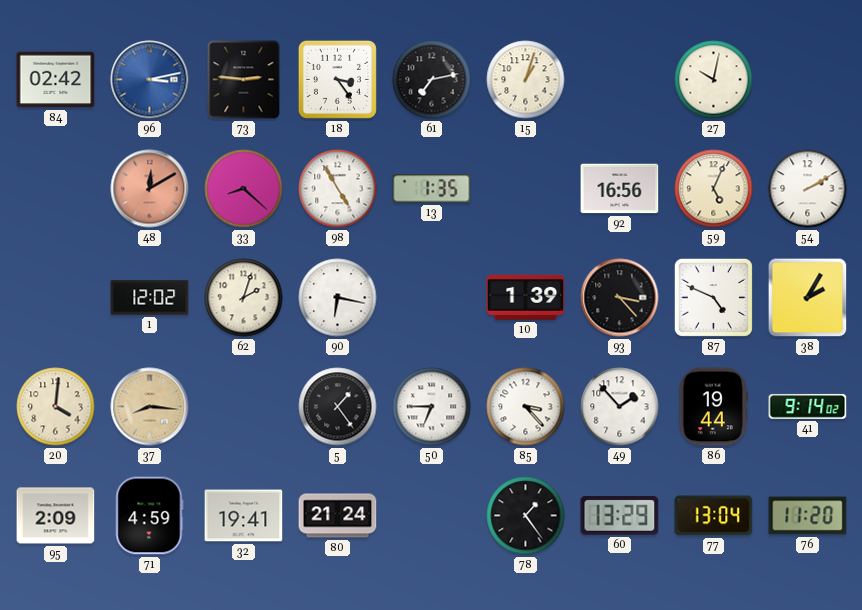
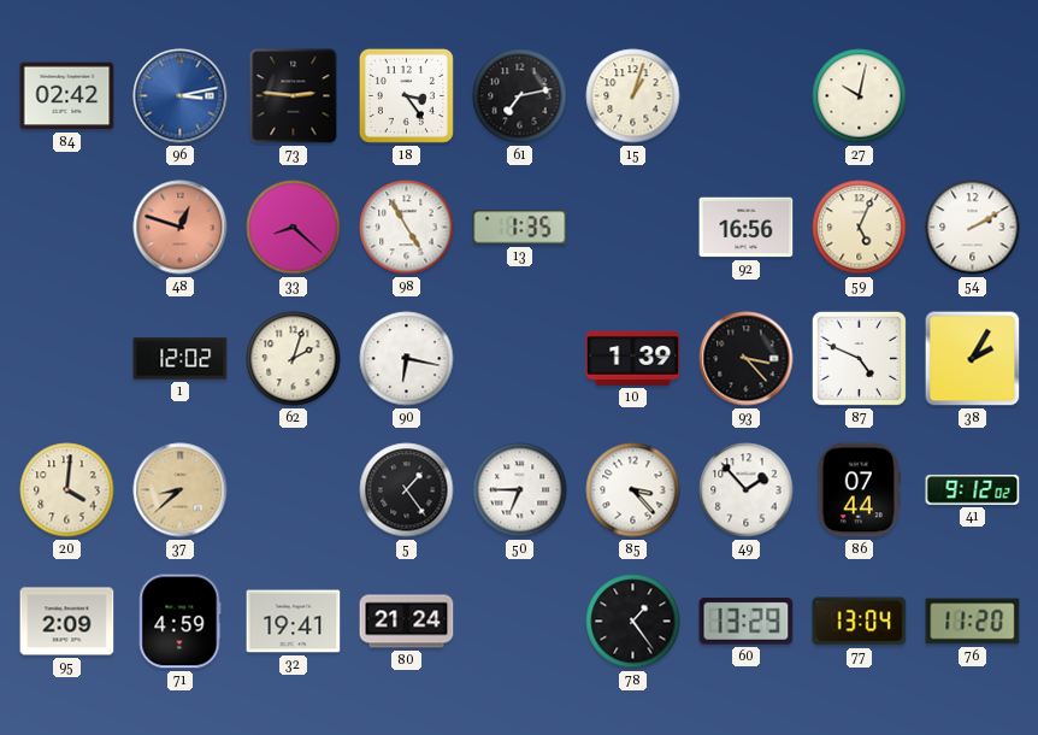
48: 12:10 -> 12:48 (181, 228)
37: 8:16 -> 8:38 (181, 490)
86: 19:44 -> 07:44 (859, 490)
41: 9:14 -> 9:12 (973, 489)
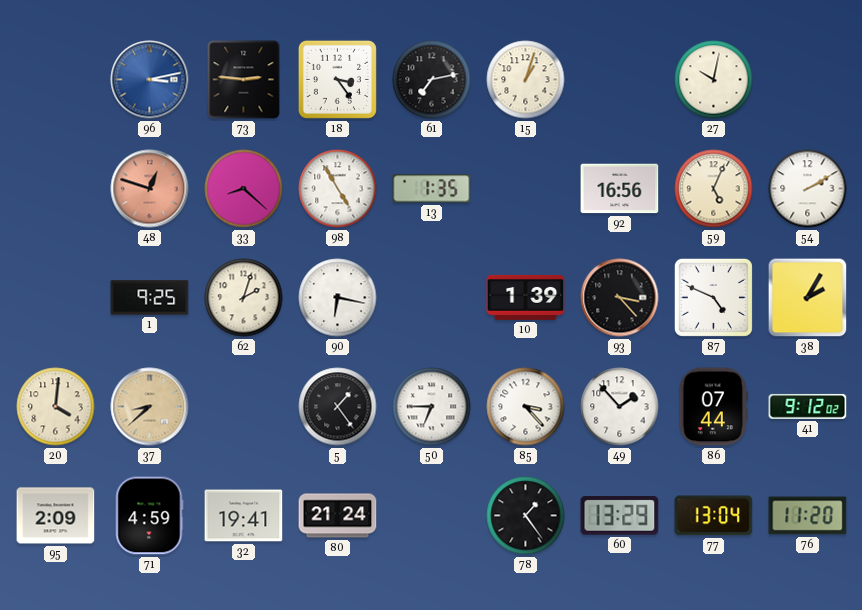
84: 02:42 -> none (67, 96)
1: 12:02 -> 9:25 (150, 298)
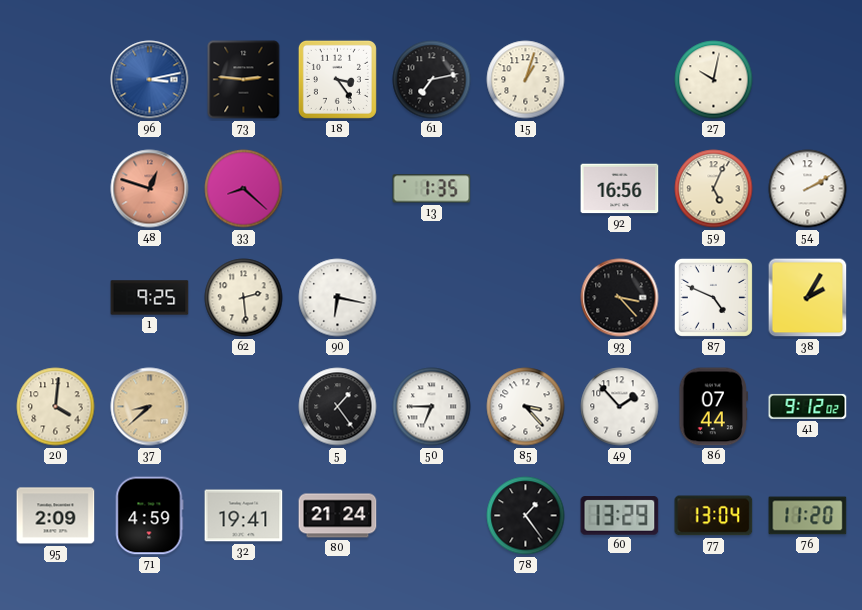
98: 4:55 -> none (338, 189)
62: 2:03 -> 2:29 (244, 298)
10: 1:39 -> none (526, 297)
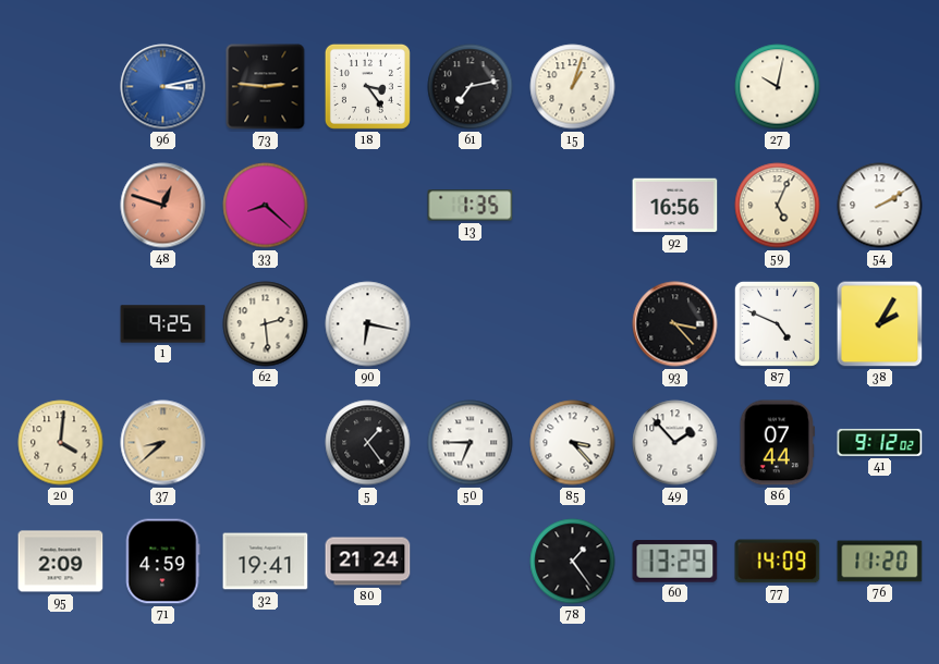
77: 13:04 -> 14:09 (778, 562)
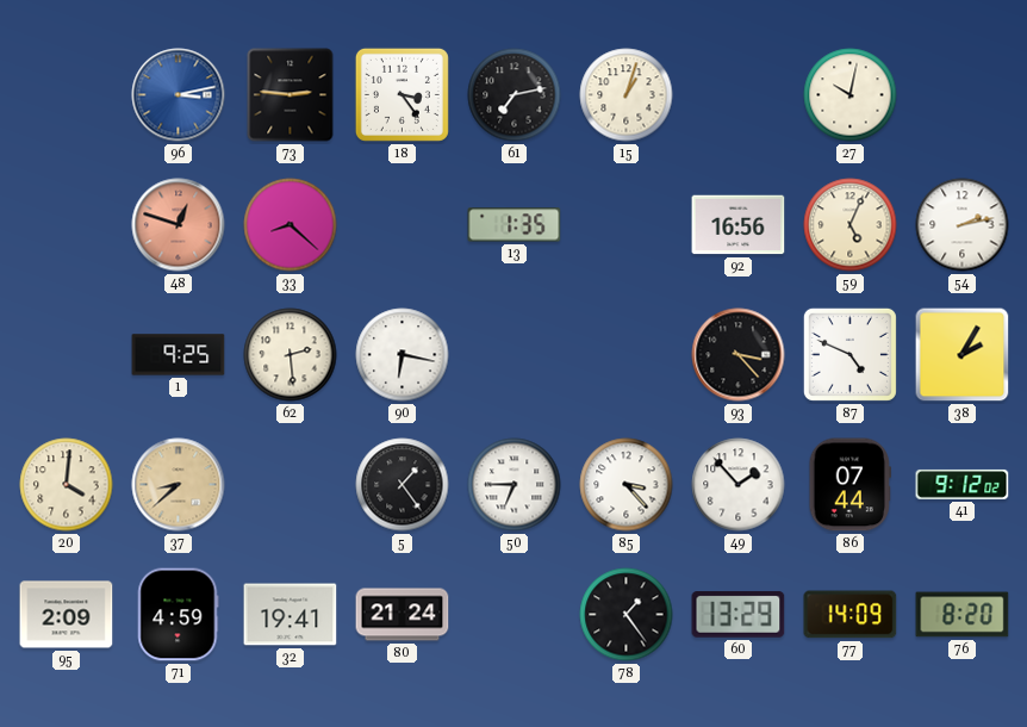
54: 2:10 -> 2:13 (963, 225)
76: 11:20 -> 8:20 (963, 615)
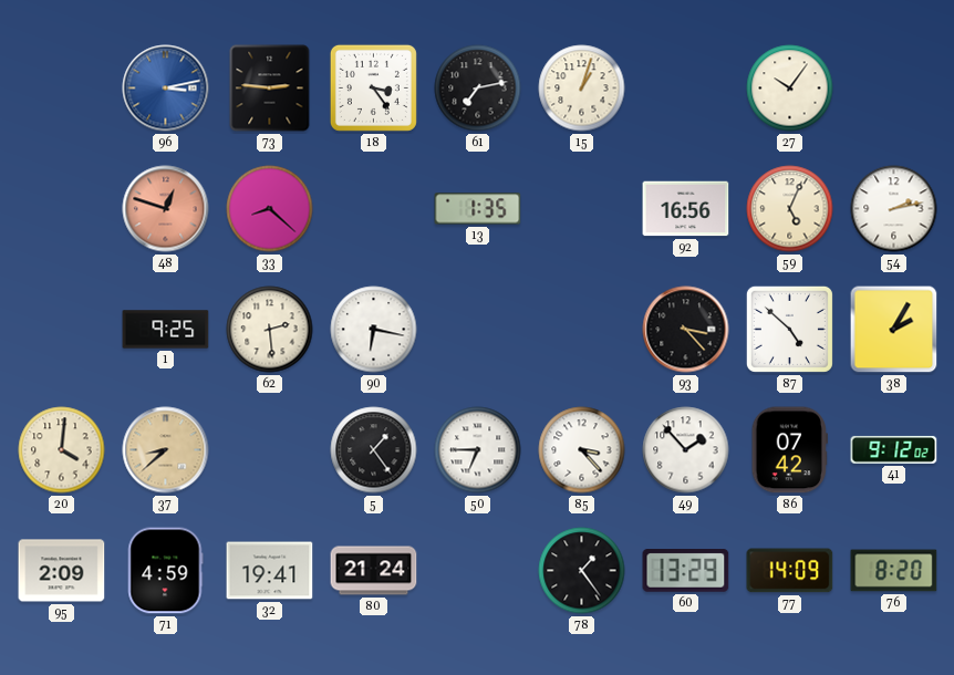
27: 10:02 -> 10:06 (790, 89)
87: 4:49 -> 4:52 (789, 329)
86: 07:44 -> 07:42 (789, 450)
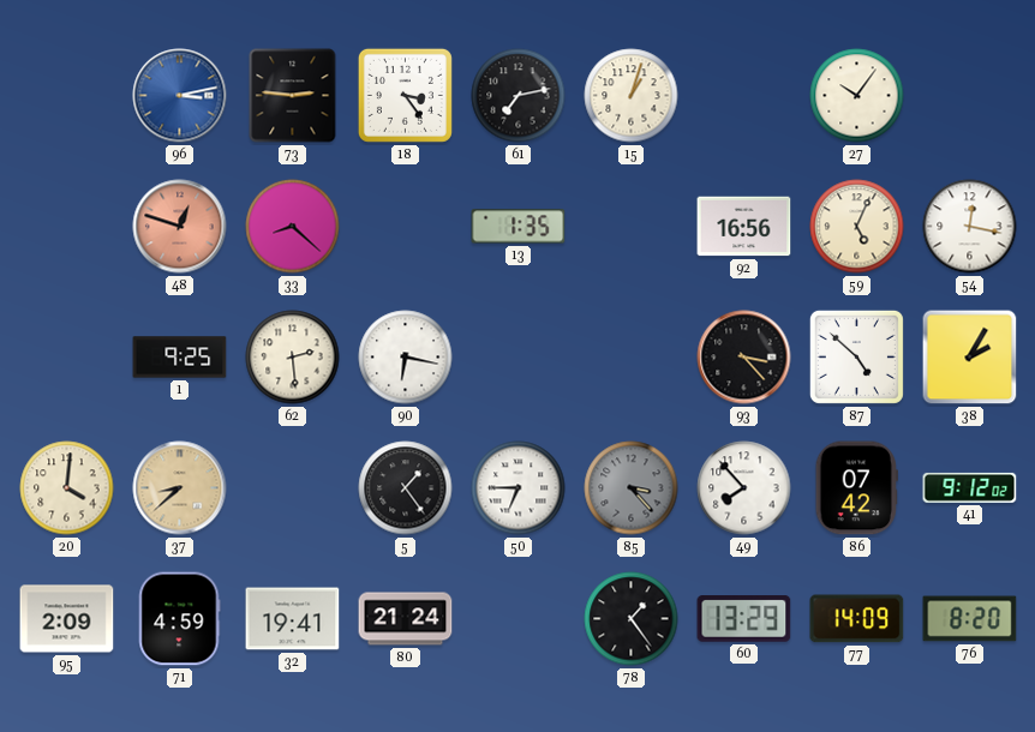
54: 2:13 -> 12:17 (970, 227)
85 dial: white -> grey (632, 488)
49: 1:53 -> 7:53 (744, 488)
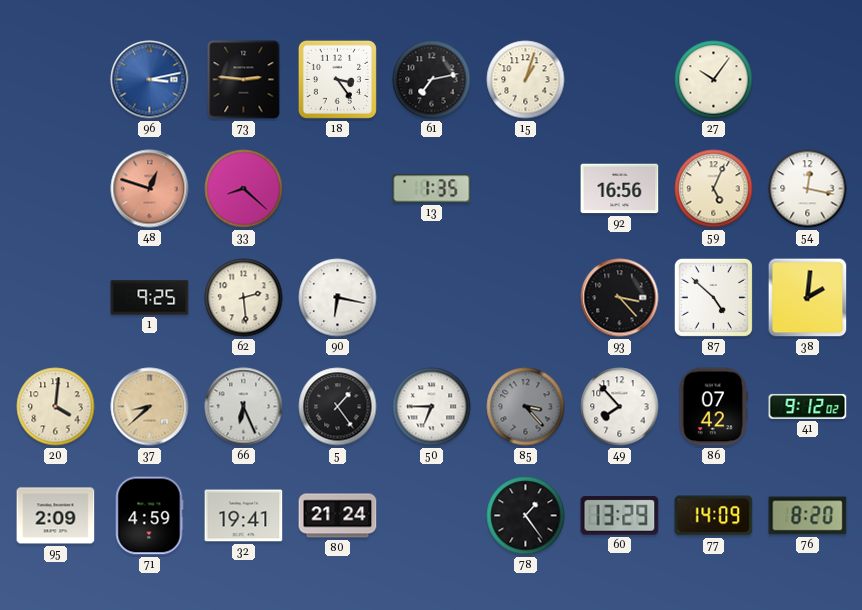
38: 2:05 -> 2:01 (808, 298)
66: none -> 6:26 (244, 407)
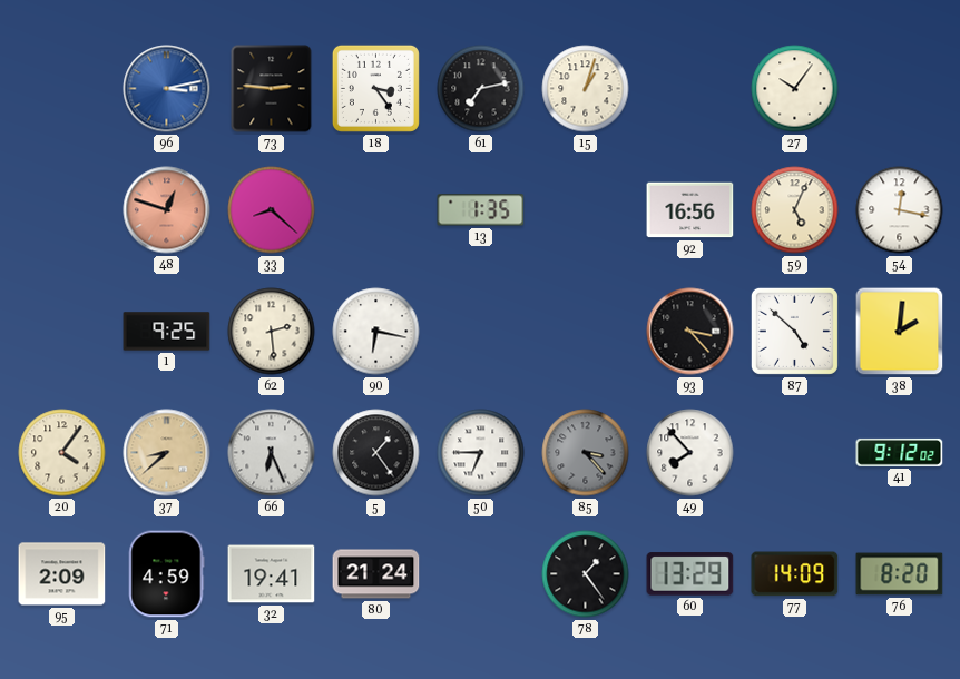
20: 4:01 -> 4:06 (62, 453)
86: 07:42 -> none (713, 407)
